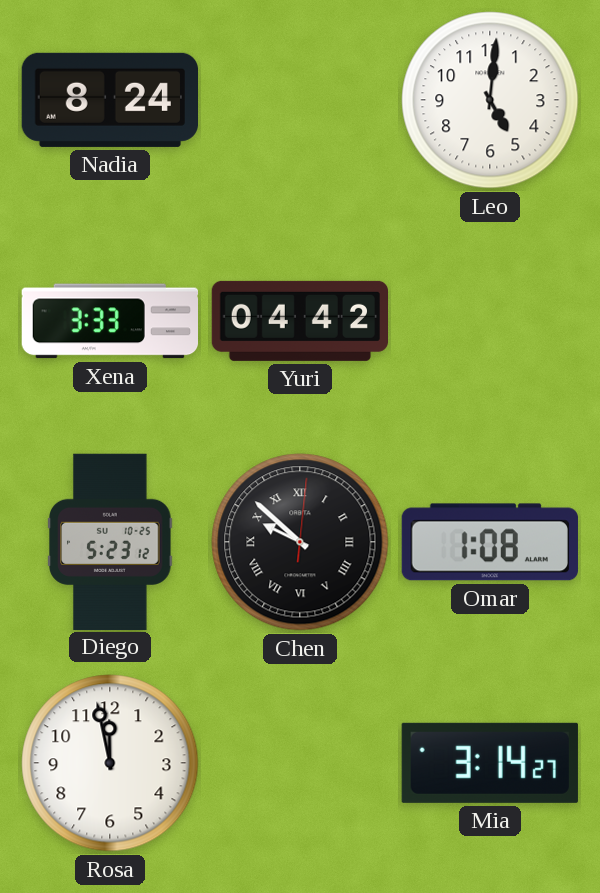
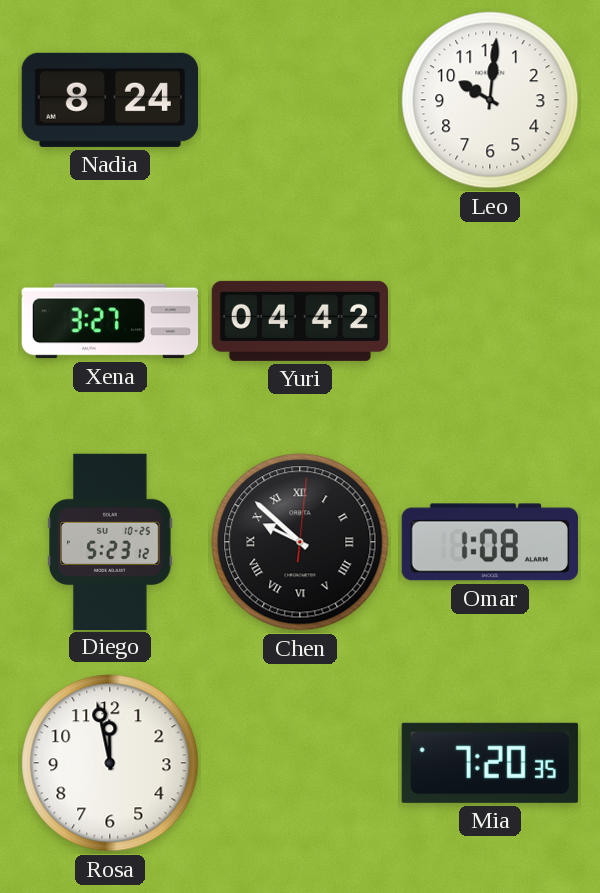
Leo: 5:01 -> 10:01 (490, 100)
Xena: 3:33 -> 3:27 (109, 321)
Mia: 3:14 -> 7:20 (490, 763)
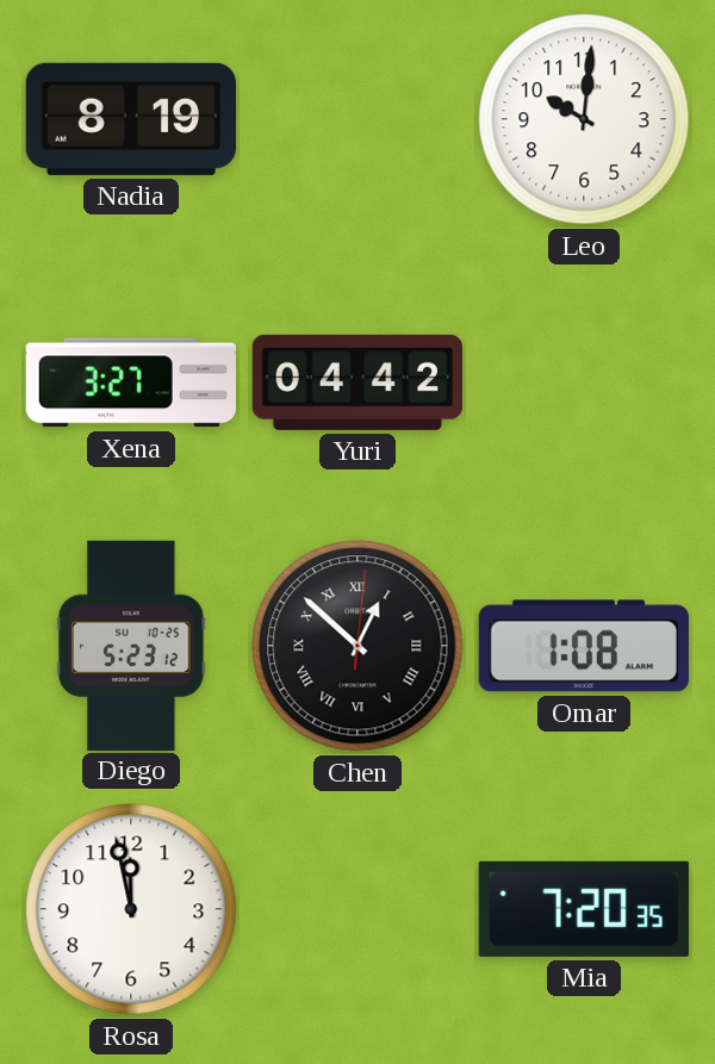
Nadia: 8:24 -> 8:19 (130, 119)
Chen: 9:52 -> 12:52 (357, 646)
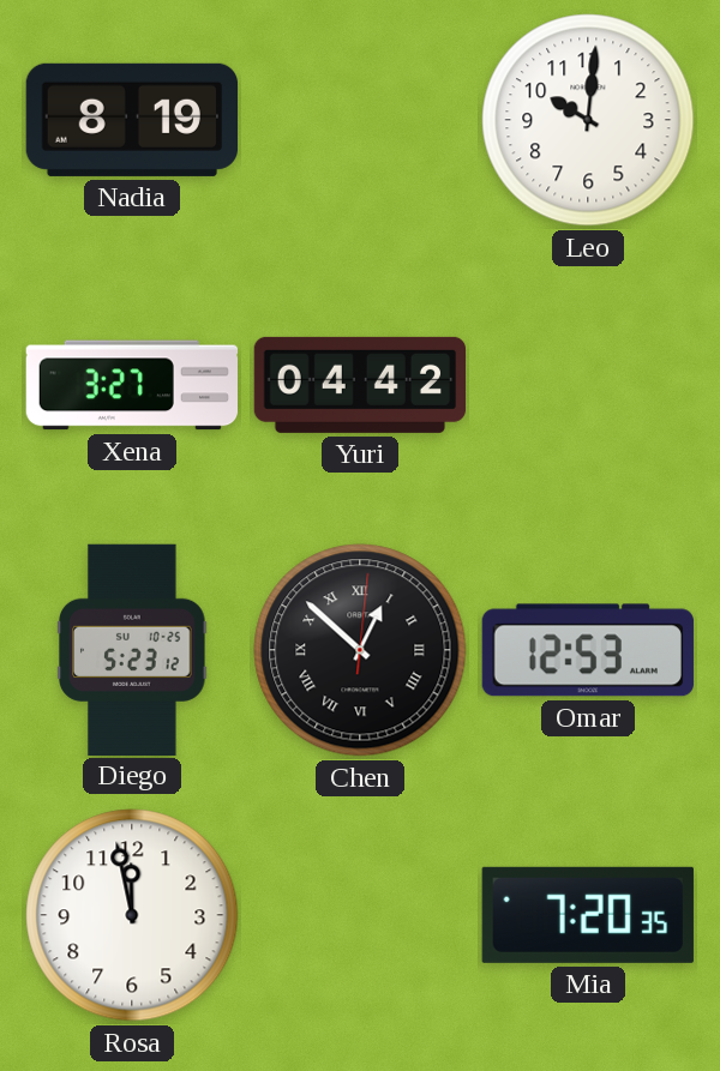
Omar: 1:08 -> 12:53 (588, 650)
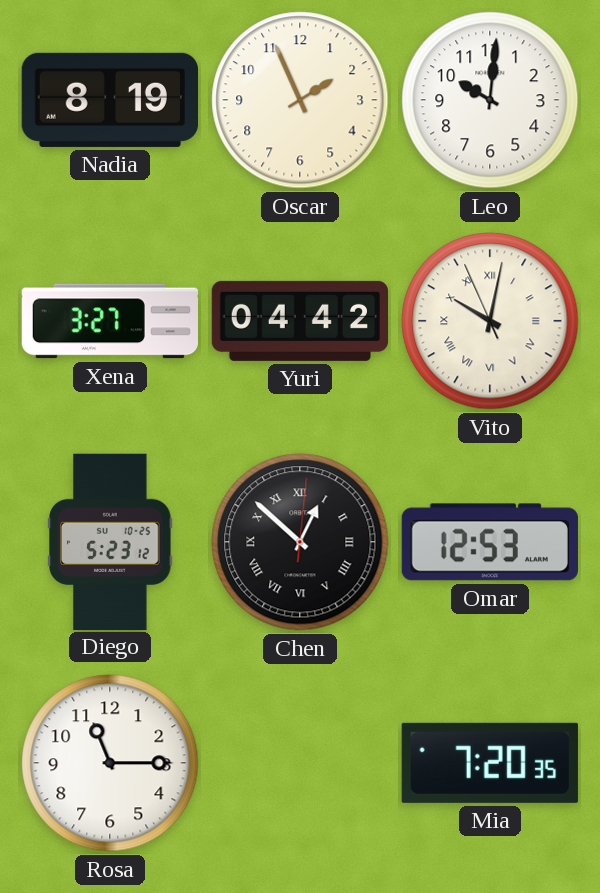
Oscar: none -> 1:56 (300, 100)
Vito: none -> 10:01 (490, 321)
Rosa: 11:58 -> 11:15 (110, 763)
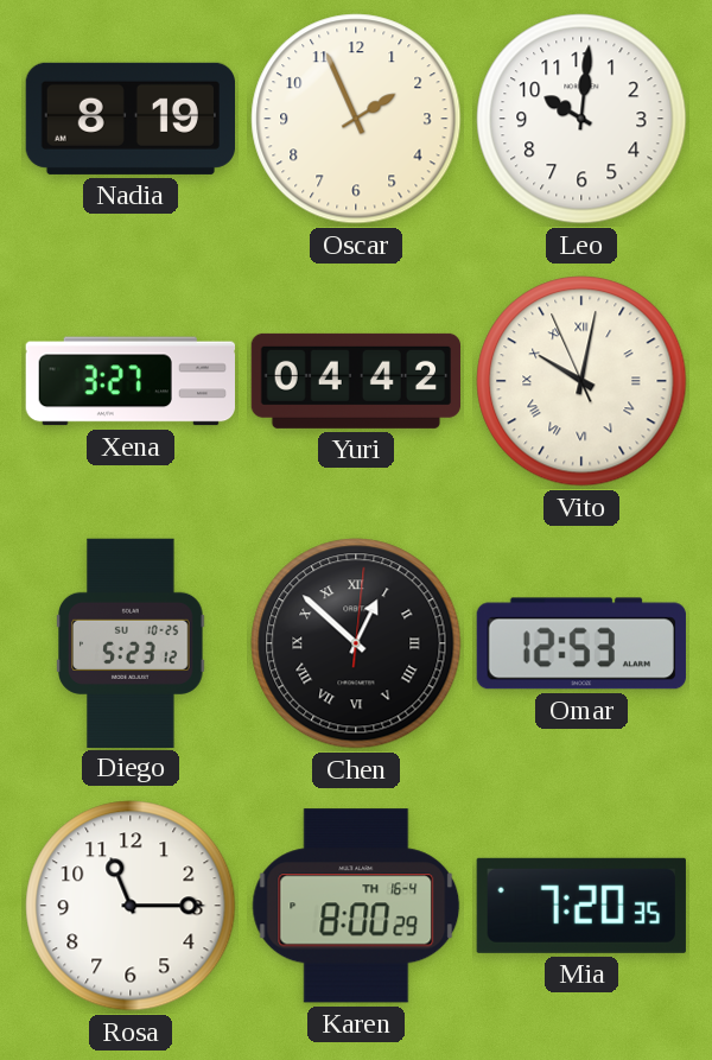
Karen: none -> 8:00 (356, 906)
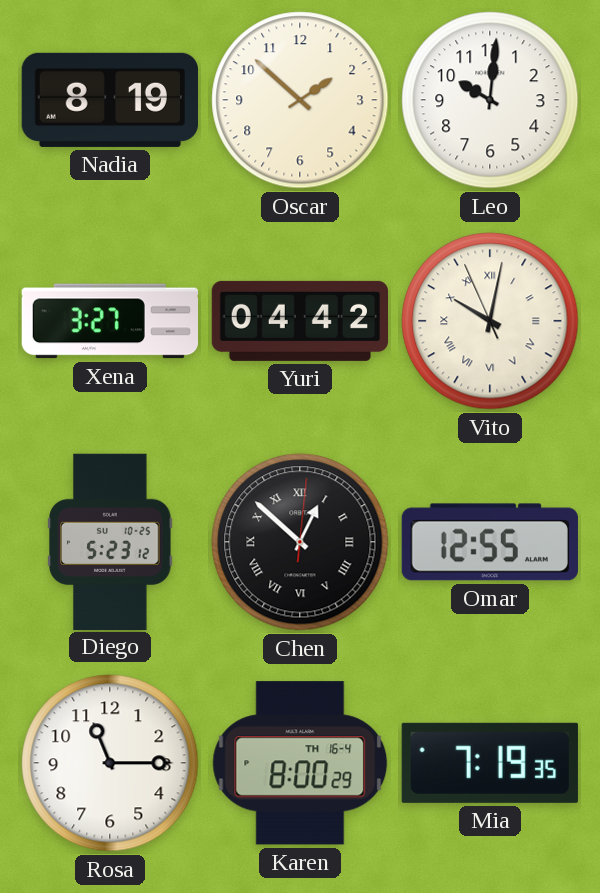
Oscar: 1:56 -> 1:52 (300, 100)
Omar: 12:53 -> 12:55 (490, 542)
Mia: 7:20 -> 7:19 (490, 763)
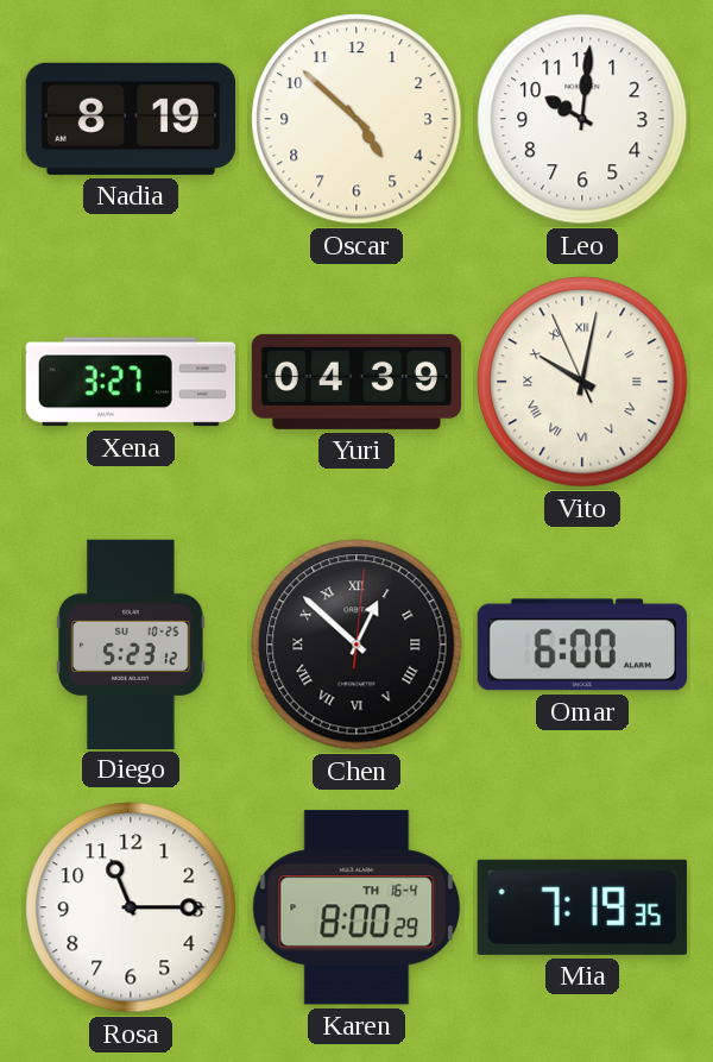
Oscar: 1:52 -> 4:52 (356, 119)
Yuri: 04:42 -> 04:39 (355, 382)
Omar: 12:55 -> 6:00 (582, 645)
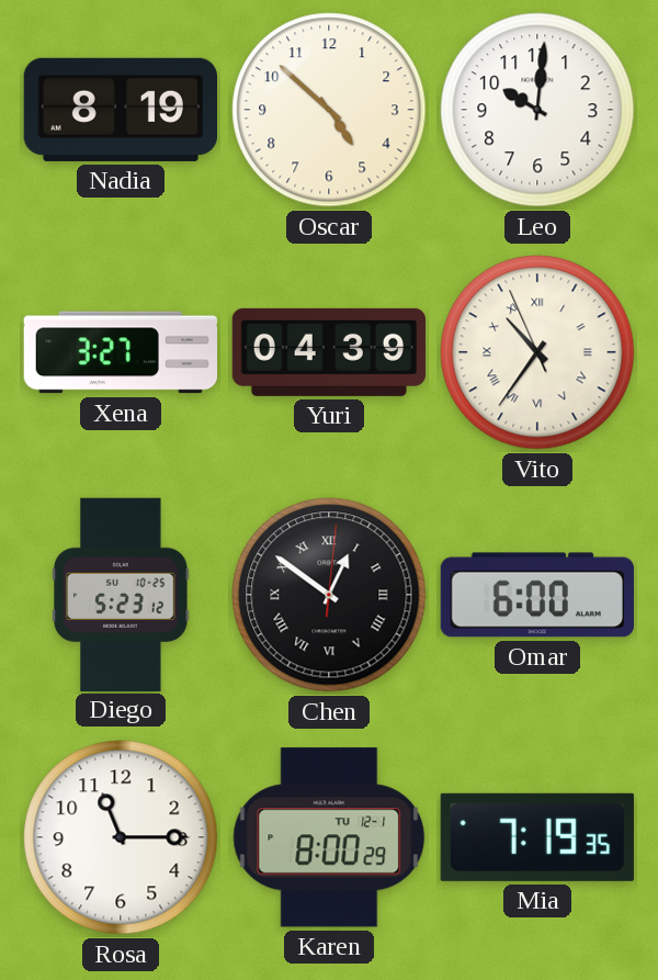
Vito: 10:01 -> 10:35 (537, 352)
Chen: 12:52 -> 12:51 (329, 595)
Karen date: TH 16-4 -> TU 12-1 (329, 837)
